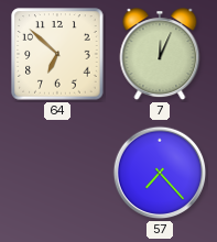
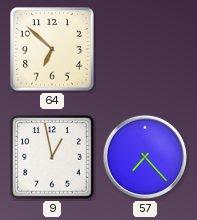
7: 12:04 -> none (160, 55)
9: none -> 12:58 (52, 157)
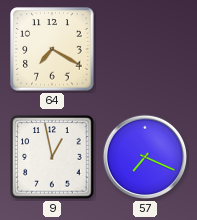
64: 6:52 -> 7:20 (52, 49)
57: 7:23 -> 7:19 (145, 157)
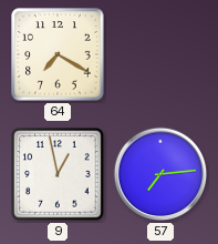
57: 7:19 -> 7:14 (160, 174)
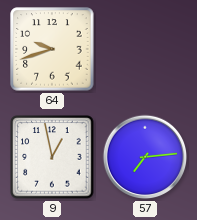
64: 7:20 -> 9:42 (52, 49)
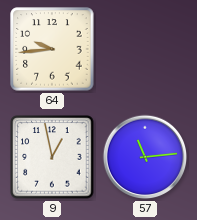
64: 9:42 -> 9:44 (52, 49)
57: 7:14 -> 11:14 (145, 157)
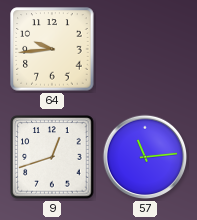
9: 12:58 -> 12:42 (52, 157)
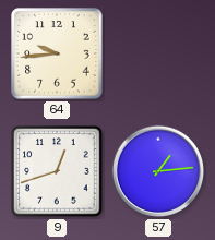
57: 11:14 -> 1:14 (158, 171)
